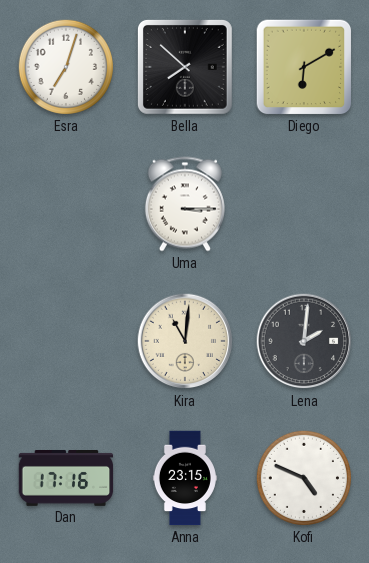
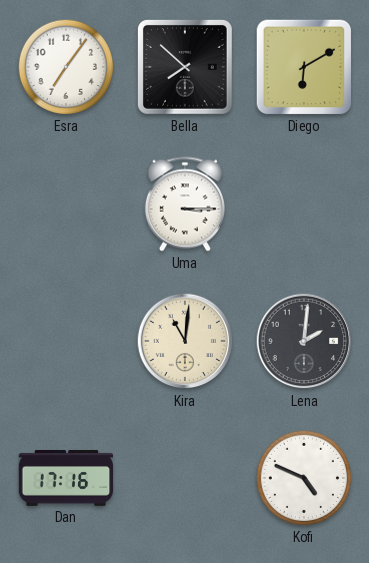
Esra: 7:03 -> 7:06 (66, 67)
Anna: 23:15 -> none (185, 478)
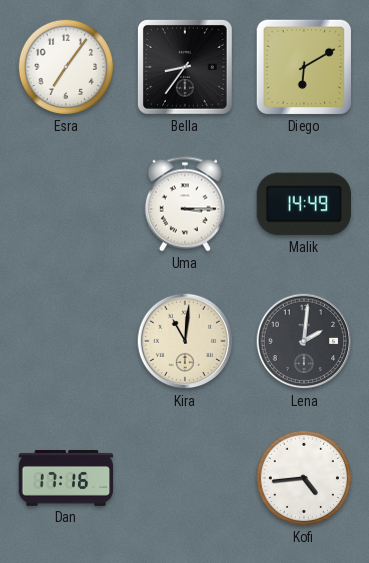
Bella: 7:52 -> 8:36 (185, 67)
Malik: none -> 14:49 (304, 204)
Kofi: 4:49 -> 4:44 (304, 478)
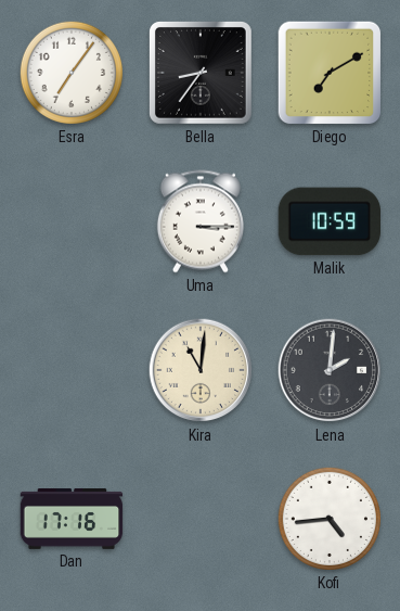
Diego: 6:10 -> 7:10 (330, 73)
Malik: 14:49 -> 10:59 (330, 221)
